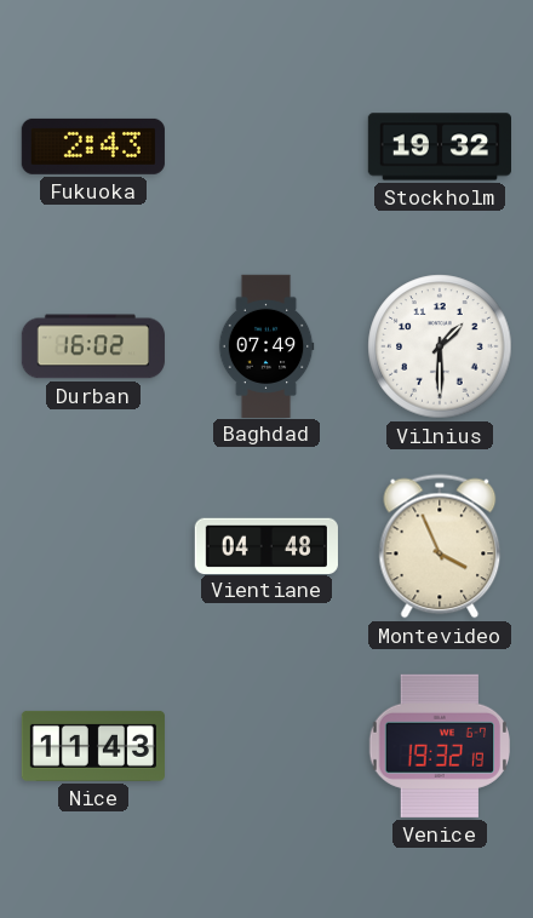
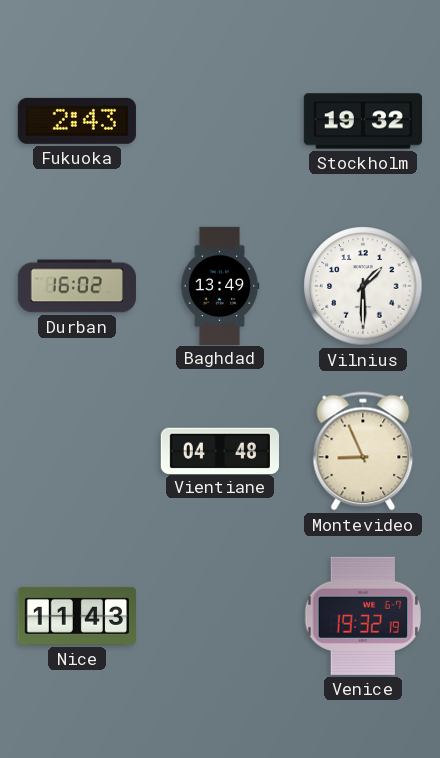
Baghdad: 07:49 -> 13:49 (220, 285)
Montevideo: 3:56 -> 8:56 (363, 451)
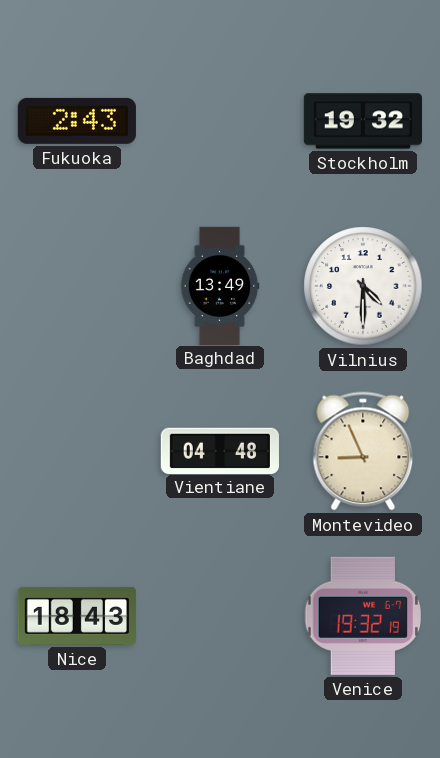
Durban: 16:02 -> none (77, 286)
Vilnius: 1:30 -> 4:30 (363, 286)
Nice: 11:43 -> 18:43 (77, 616)
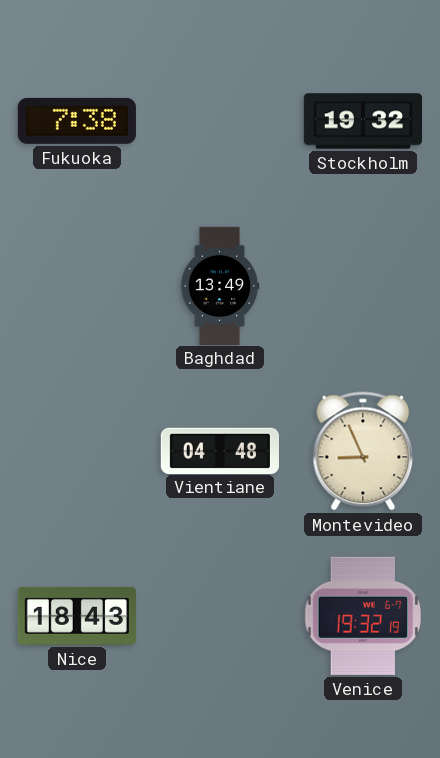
Fukuoka: 2:43 -> 7:38 (77, 121)
Vilnius: 4:30 -> none (363, 286)
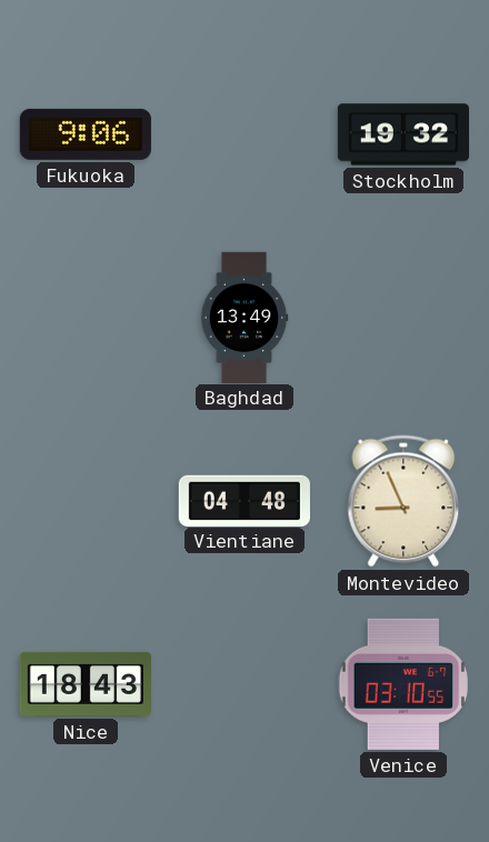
Fukuoka: 7:38 -> 9:06 (86, 134)
Venice: 19:32 -> 03:10 (403, 684)
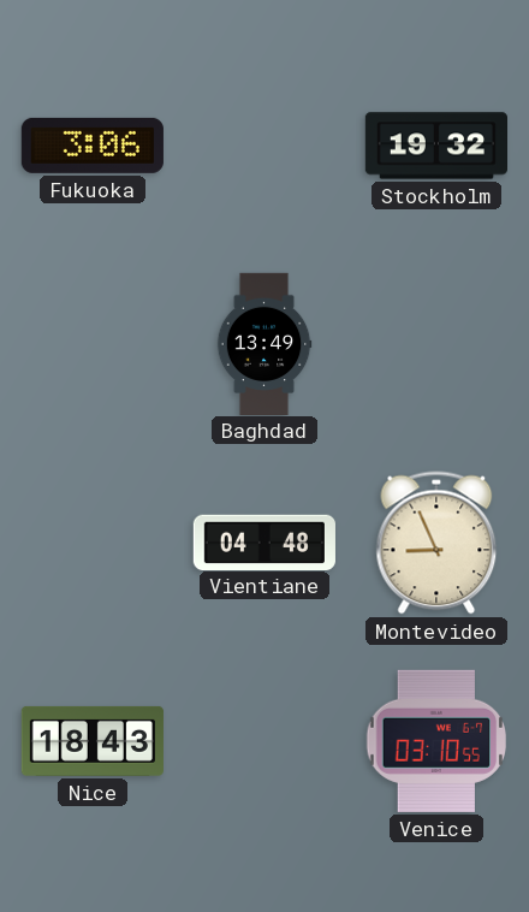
Fukuoka: 9:06 -> 3:06 (93, 146)
